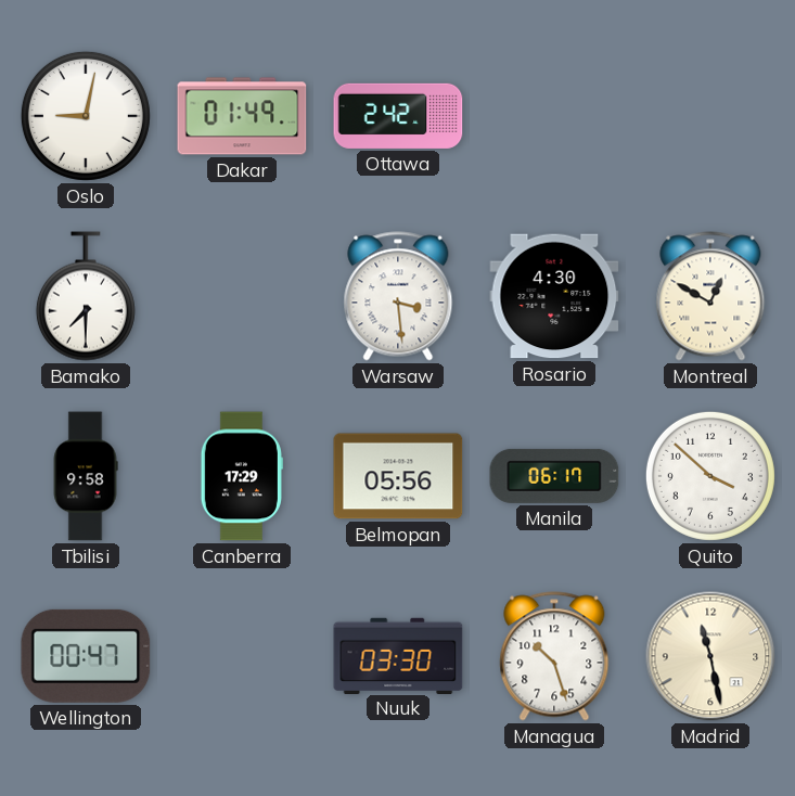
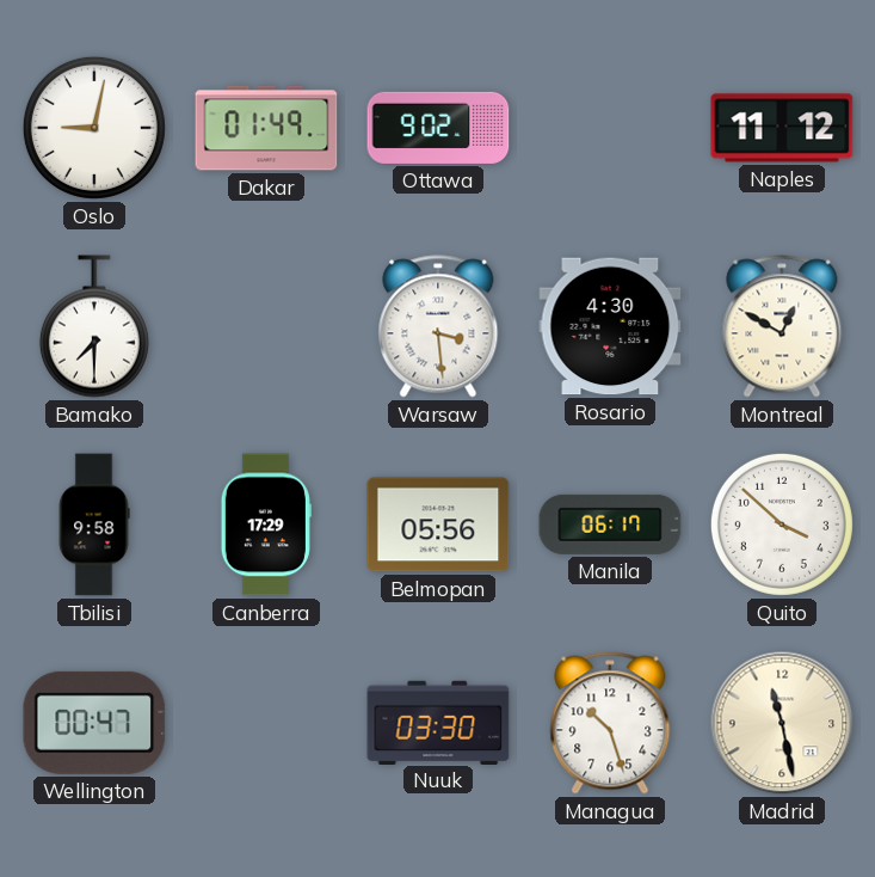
Ottawa: 2:42 -> 9:02 (438, 128)
Naples: none -> 11:12 (782, 128)
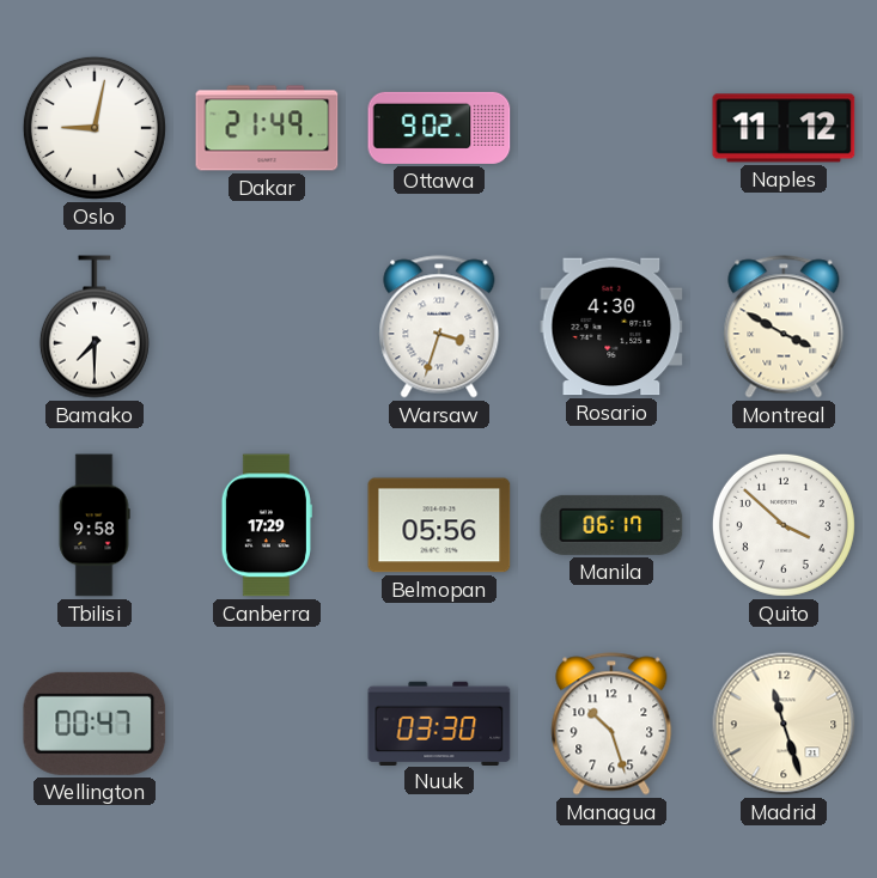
Dakar: 01:49 -> 21:49 (267, 128)
Warsaw: 3:29 -> 3:33 (439, 327)
Montreal: 12:50 -> 3:50 (784, 327)
Madrid: 11:28 -> 11:27 (784, 724)
